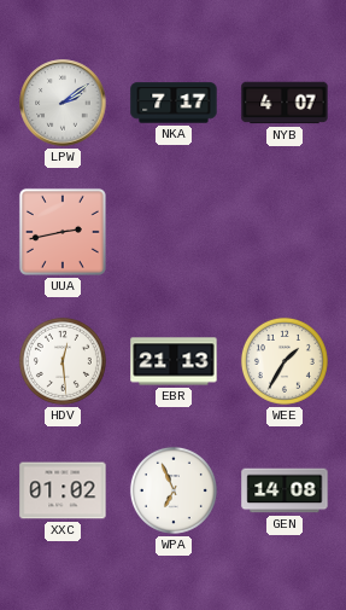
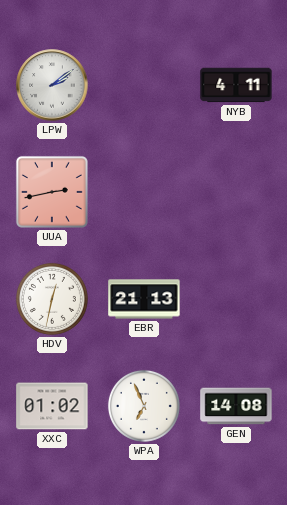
NKA: 7:17 -> none (174, 103)
NYB: 4:07 -> 4:11 (236, 85)
HDV: 12:29 -> 12:32 (52, 299)
WEE: 1:35 -> none (285, 361)
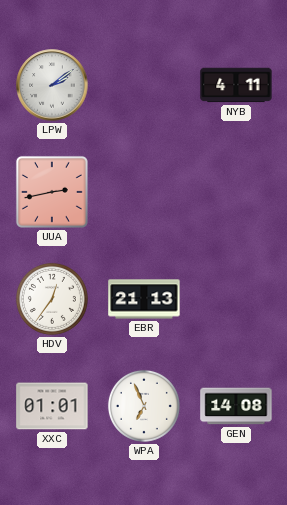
HDV: 12:32 -> 12:36 (52, 299)
XXC: 01:02 -> 01:01 (52, 406)
